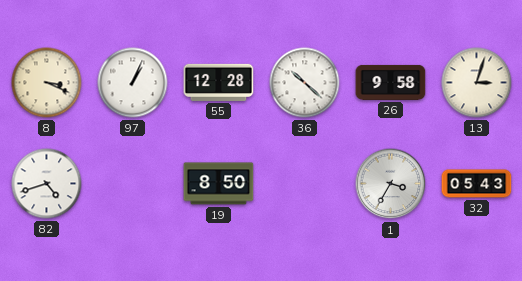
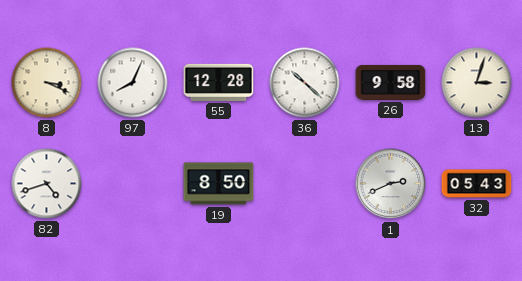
97: 1:04 -> 8:04 (133, 83)
1: 3:35 -> 2:41 (391, 184)
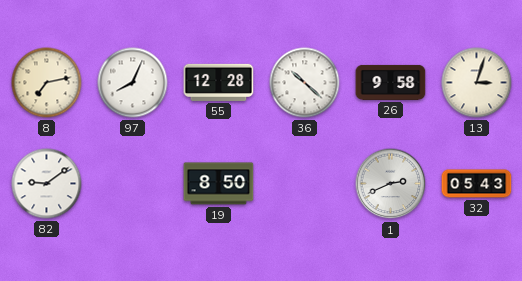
8: 3:19 -> 7:13 (47, 83)
82: 4:42 -> 9:09 (47, 184)
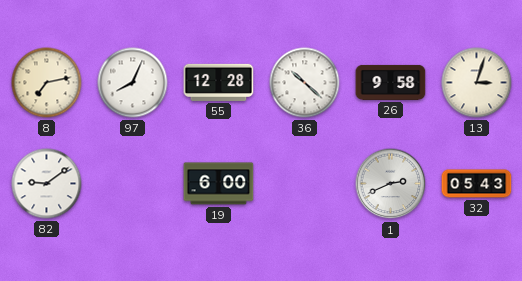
19: 8:50 -> 6:00 (219, 184)
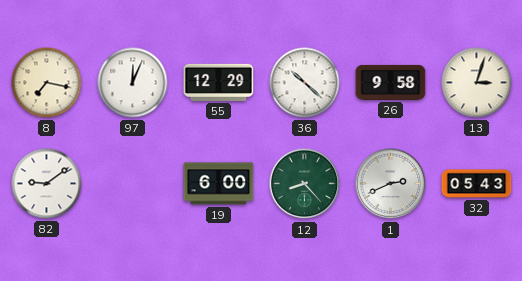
8: 7:13 -> 7:17 (47, 83)
97: 8:04 -> 12:04 (133, 83)
55: 12:28 -> 12:29 (219, 82)
12: none -> 8:23 (305, 184)
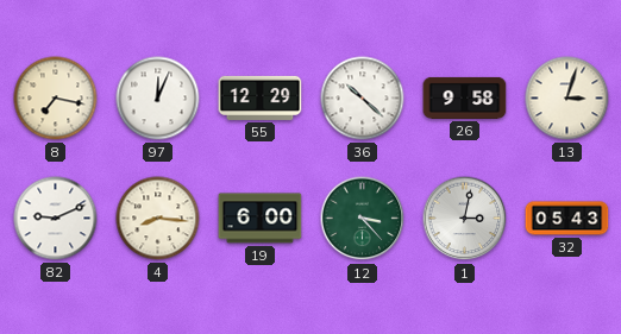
82: 9:09 -> 9:11 (56, 219)
4: none -> 8:16 (158, 219)
12: 8:23 -> 3:23 (363, 219)
1: 2:41 -> 3:02 (465, 219)
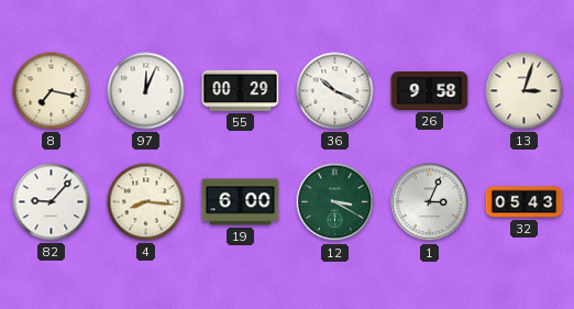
55: 12:29 -> 00:29 (241, 90)
36: 10:22 -> 10:19 (335, 91)
82: 9:11 -> 9:07 (52, 202)
12: 3:23 -> 3:20 (335, 202)
1: 3:02 -> 3:04 (430, 202)
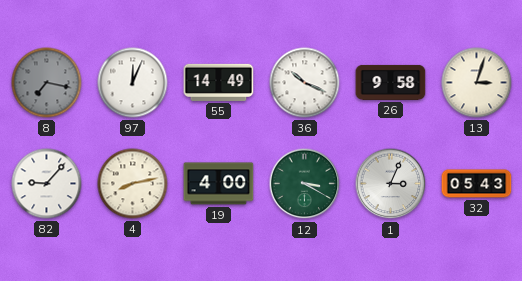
8 dial: cream -> grey (47, 83)
55: 00:29 -> 14:49 (219, 82)
4: 8:16 -> 8:13 (133, 184)
19: 6:00 -> 4:00 (219, 184)
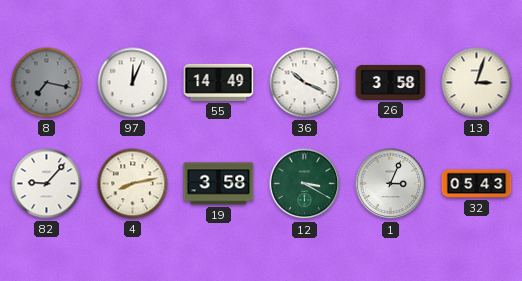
26: 9:58 -> 3:58 (391, 82)
19: 4:00 -> 3:58 (219, 184)
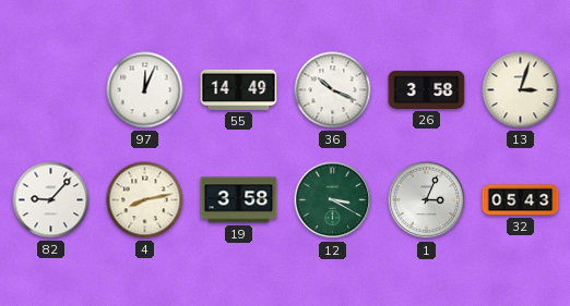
8: 7:17 -> none (47, 83)
